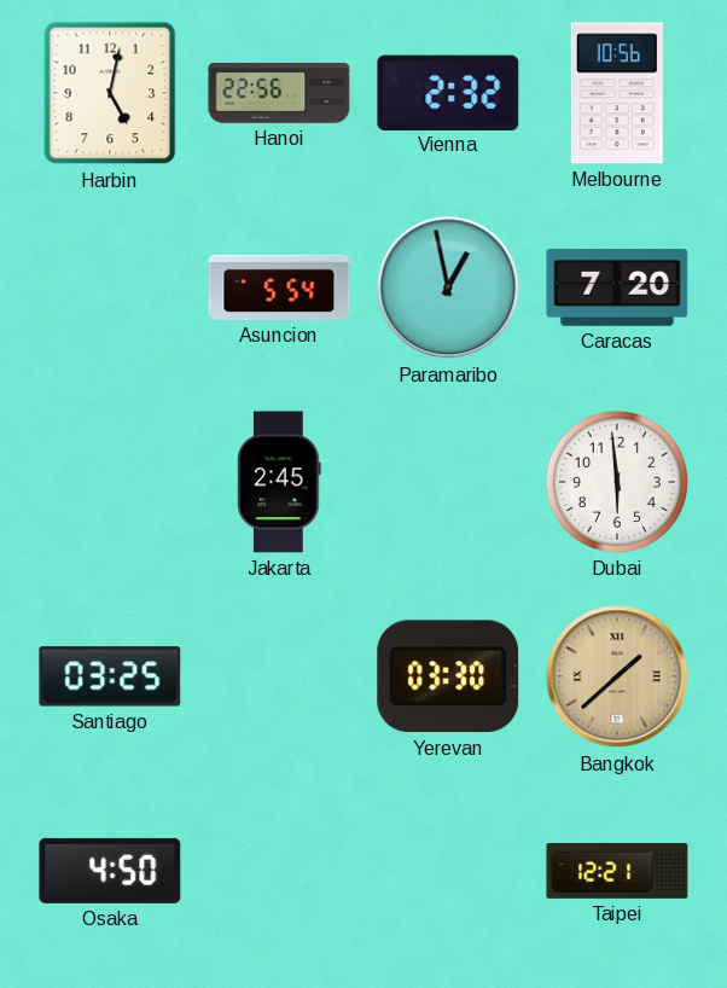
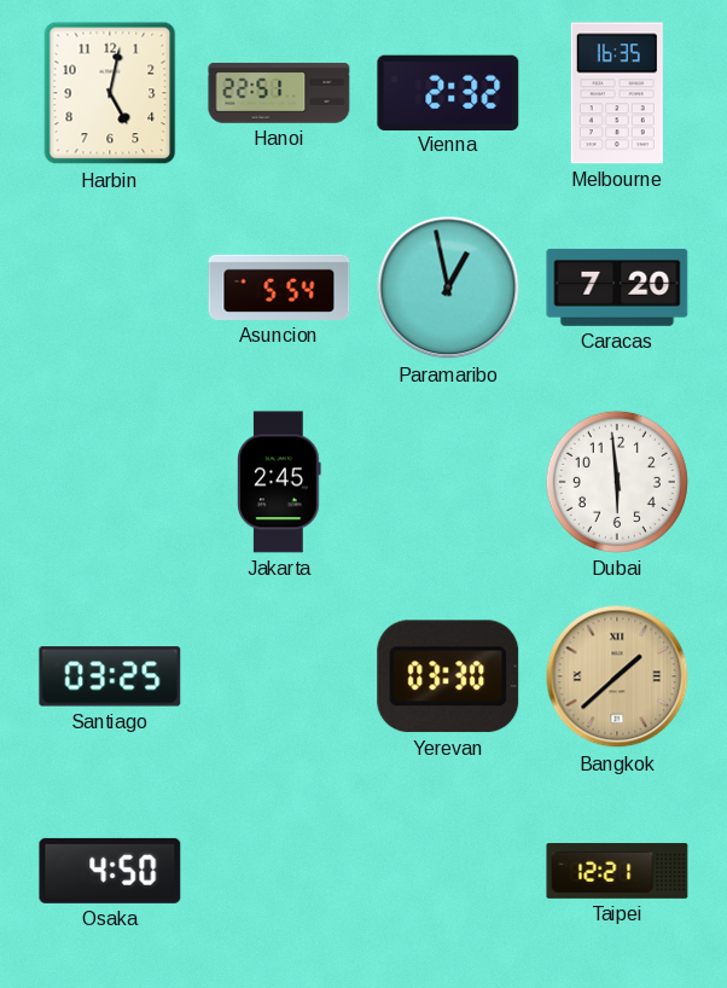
Hanoi: 22:56 -> 22:51 (279, 93)
Melbourne: 10:56 -> 16:35 (617, 93)
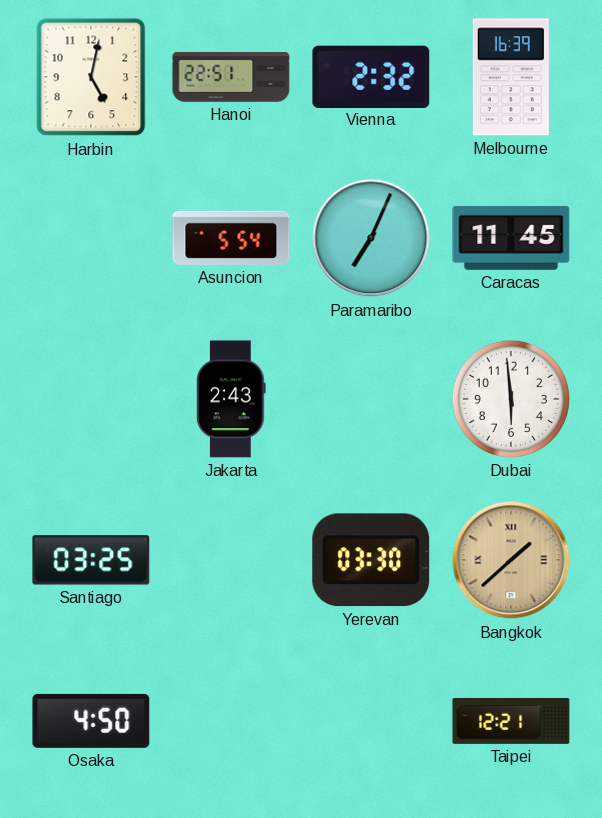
Melbourne: 16:35 -> 16:39 (511, 77)
Paramaribo: 12:58 -> 7:04 (371, 238)
Caracas: 7:20 -> 11:45 (511, 238)
Jakarta: 2:45 -> 2:43 (231, 399)
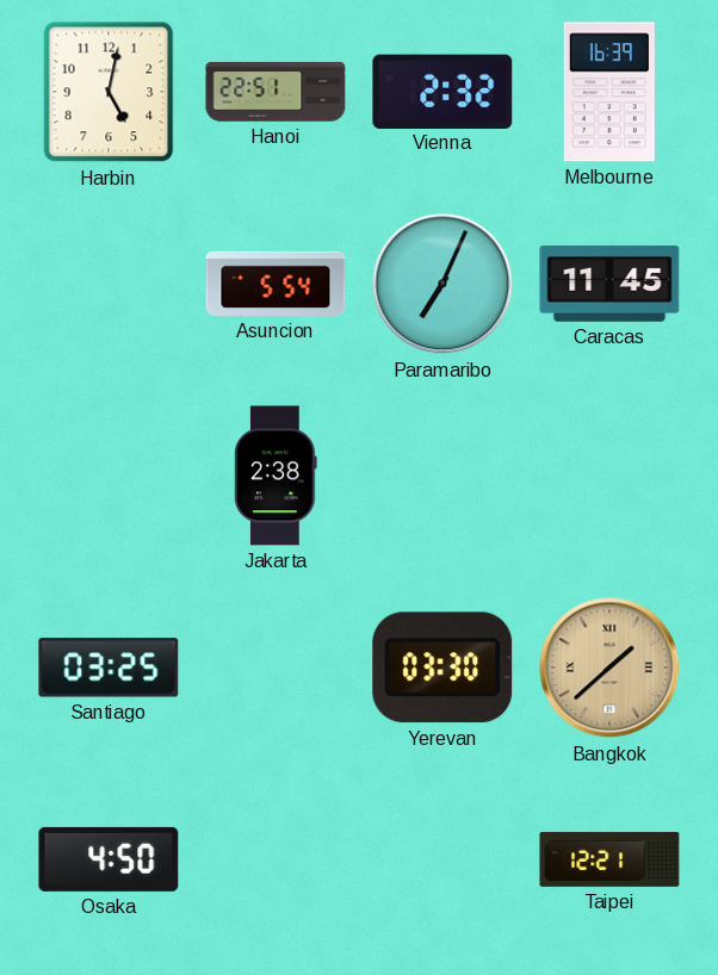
Jakarta: 2:43 -> 2:38 (276, 476)
Dubai: 5:59 -> none (511, 399)
